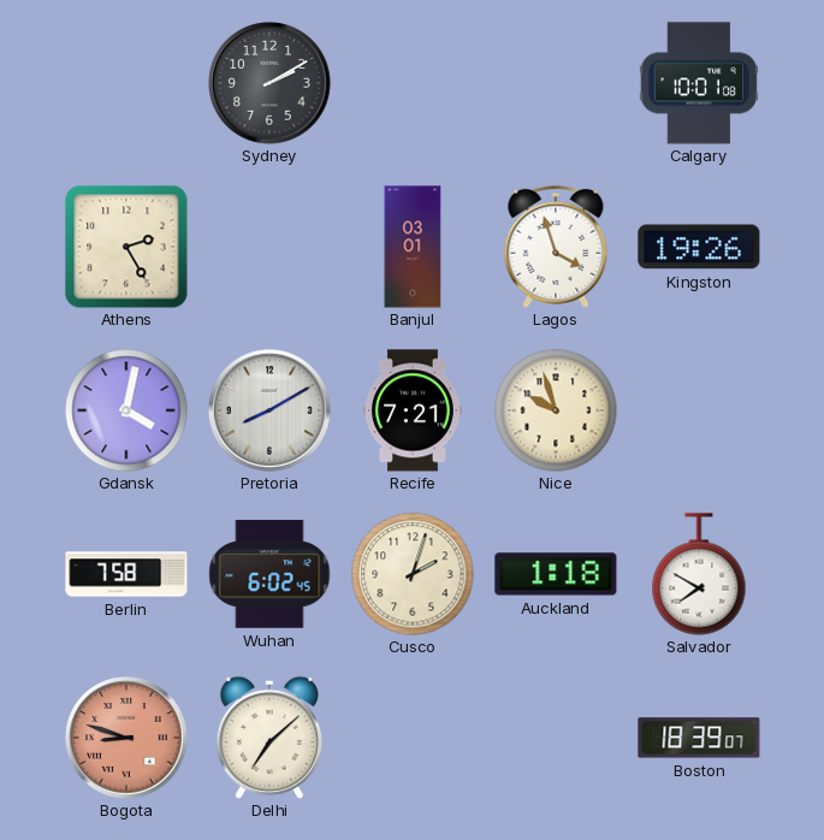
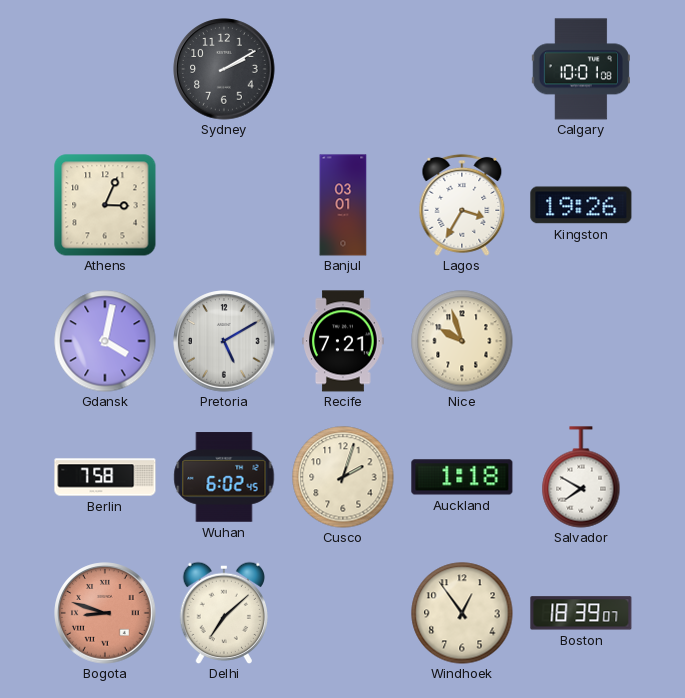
Athens: 2:25 -> 3:04 (105, 205)
Lagos: 3:57 -> 3:35 (462, 205)
Pretoria: 8:10 -> 5:10 (224, 341)
Windhoek: none -> 12:54 (462, 613)
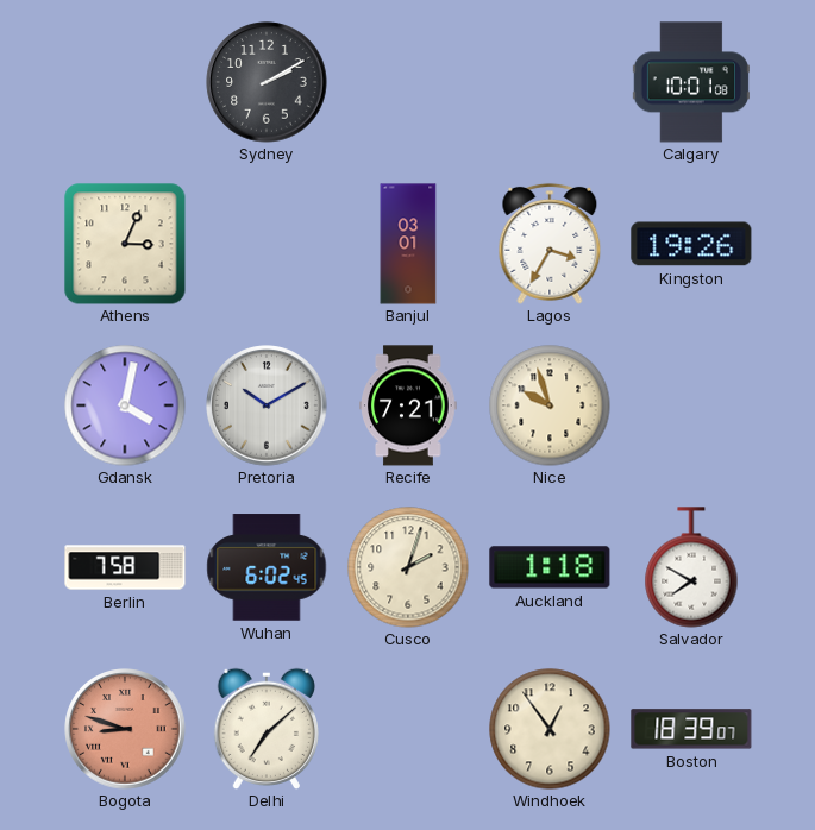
Pretoria: 5:10 -> 10:10 (267, 405)
